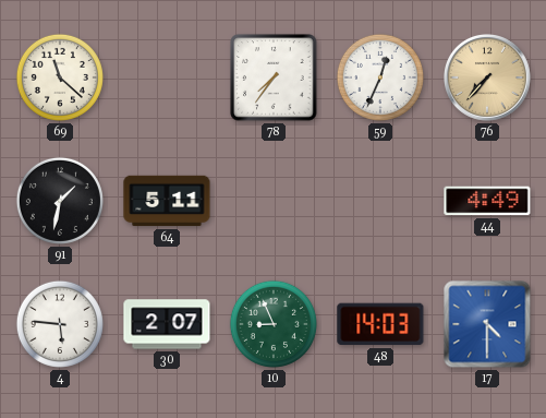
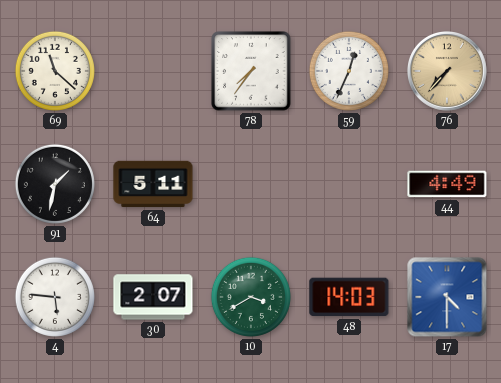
10: 8:56 -> 3:40 (251, 297)
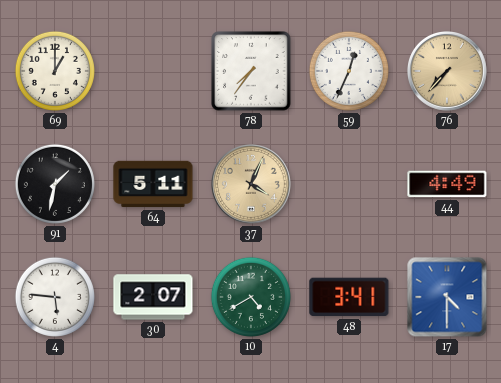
69: 11:22 -> 1:00 (55, 71)
37: none -> 4:04 (252, 185)
10: 3:40 -> 4:40 (251, 297)
48: 14:03 -> 3:41 (349, 297)
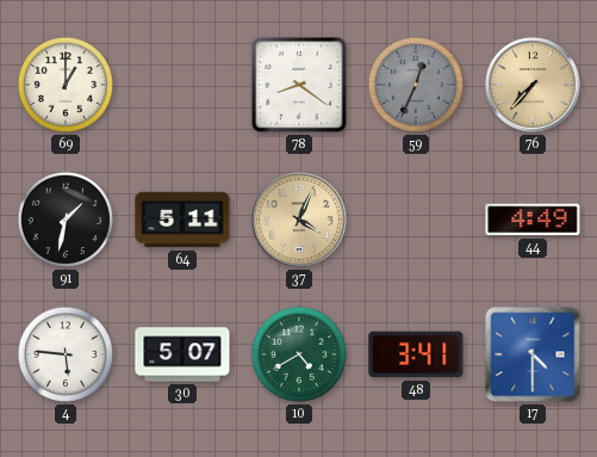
78: 7:36 -> 8:21 (299, 85)
59 dial: white -> grey (416, 85)
30: 2:07 -> 5:07 (182, 354)
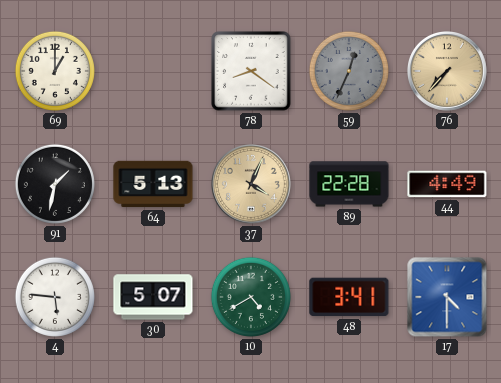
64: 5:11 -> 5:13 (153, 184)
89: none -> 22:28 (349, 184)
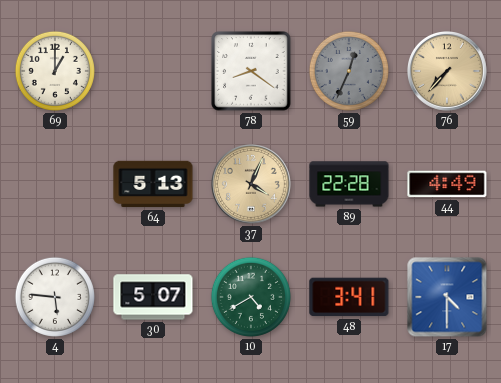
91: 1:32 -> none (55, 184)
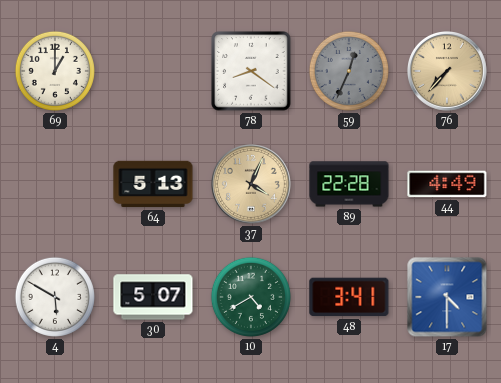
4: 5:46 -> 5:50 (55, 297)
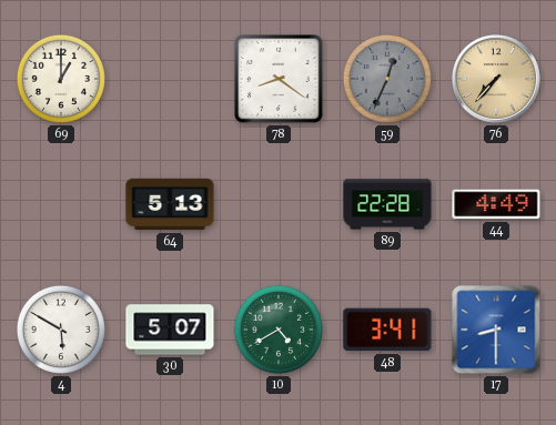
37: 4:04 -> none (252, 185)
17: 4:30 -> 8:30 (496, 330)
